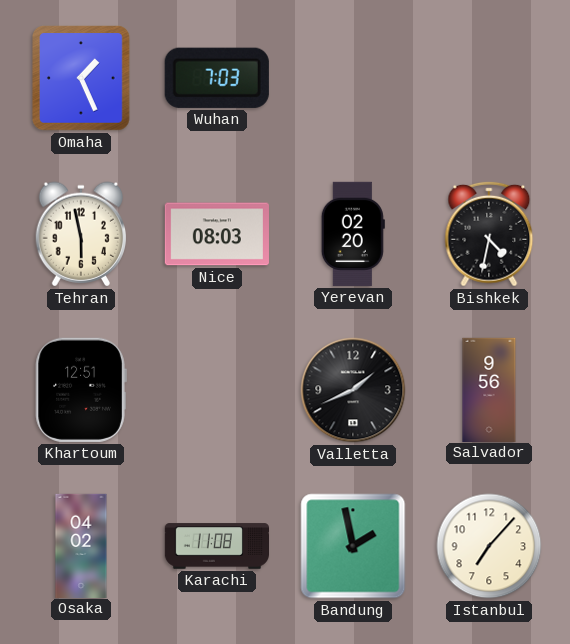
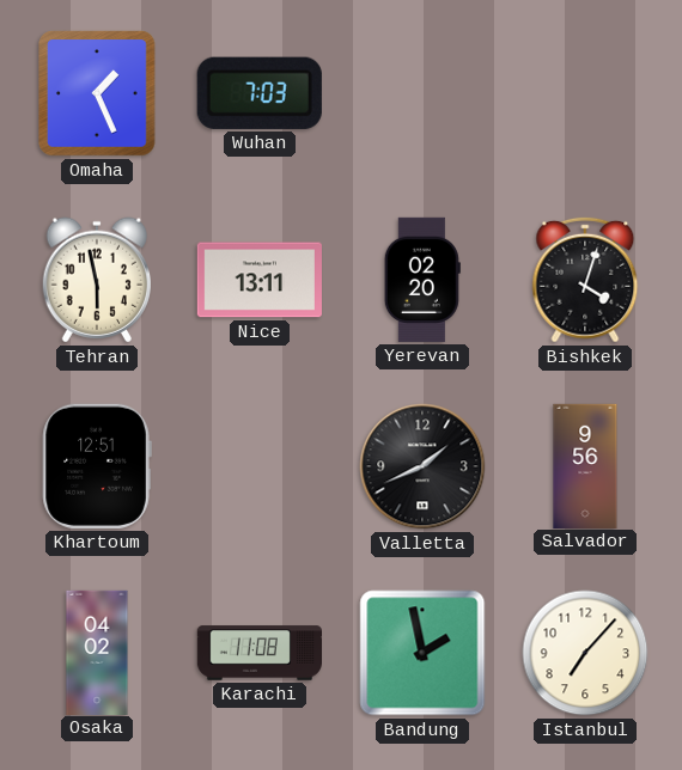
Nice: 08:03 -> 13:11 (260, 280)
Bishkek: 4:32 -> 4:03 (585, 280)
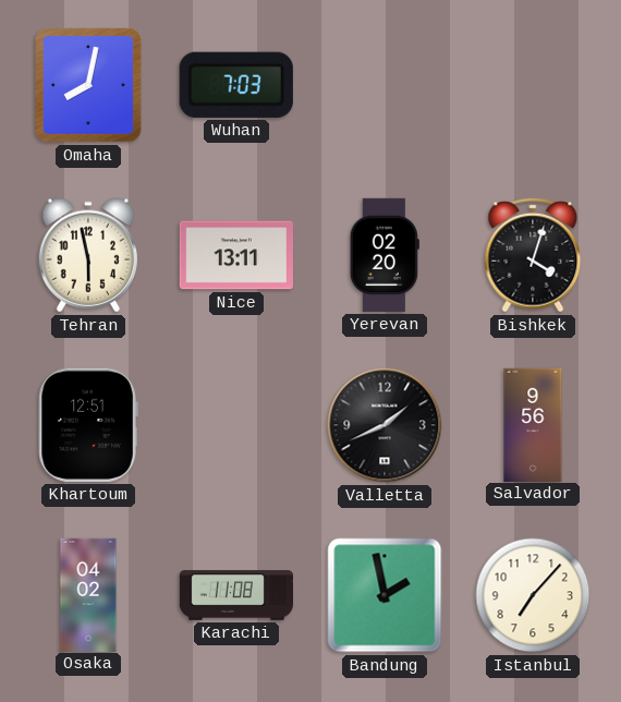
Omaha: 1:26 -> 8:02 (88, 85)
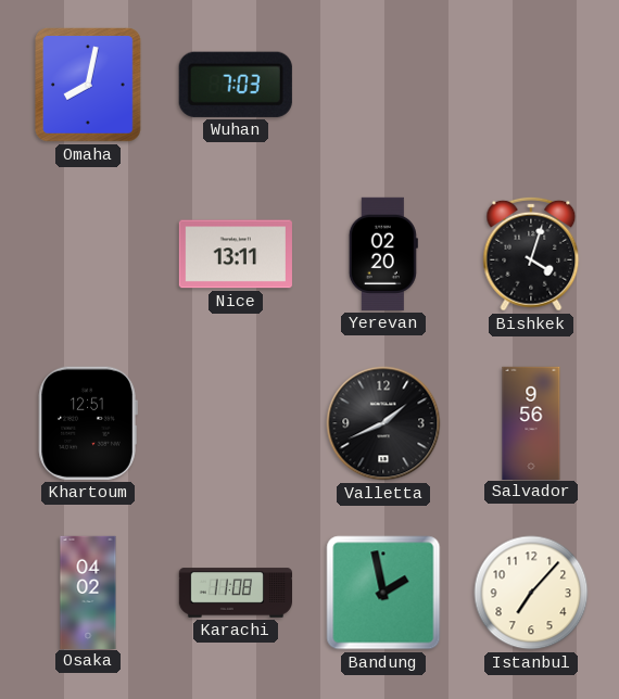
Tehran: 5:58 -> none (87, 255)
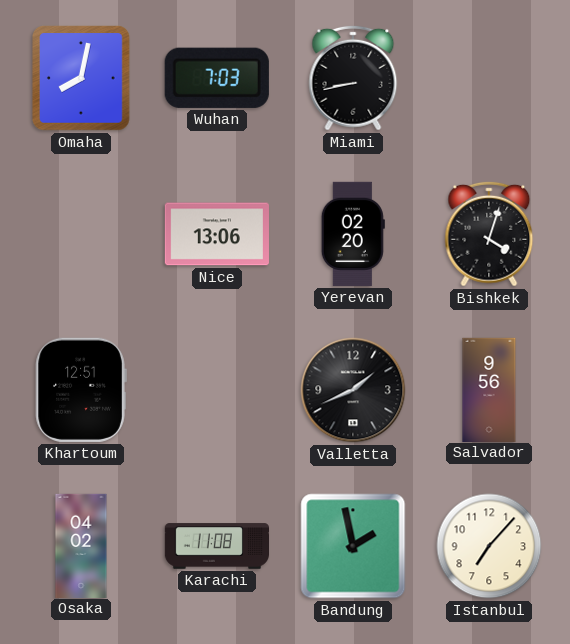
Miami: none -> 8:43 (353, 78)
Nice: 13:11 -> 13:06 (217, 234)
